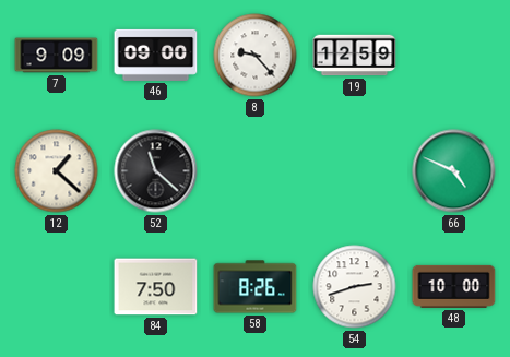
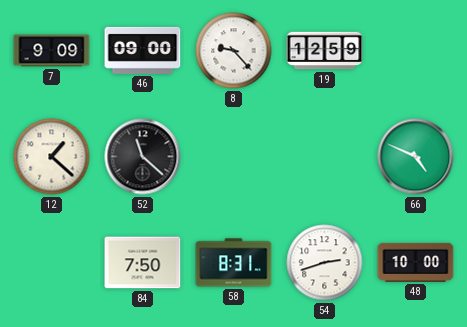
58: 8:26 -> 8:31 (234, 263)
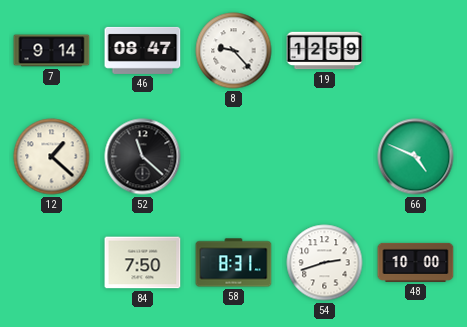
7: 9:09 -> 9:14 (52, 51)
46: 09:00 -> 08:47 (143, 50)
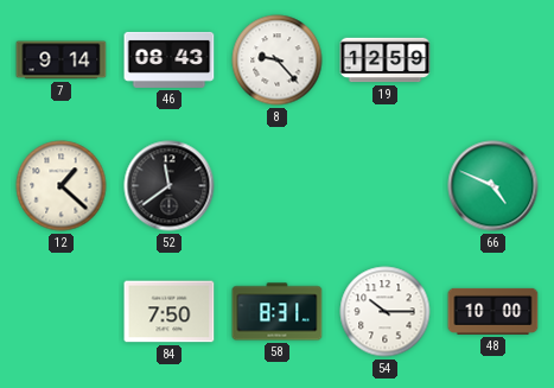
46: 08:47 -> 08:43 (170, 59)
52: 11:22 -> 11:39 (170, 186)
54: 2:42 -> 10:15 (386, 312)
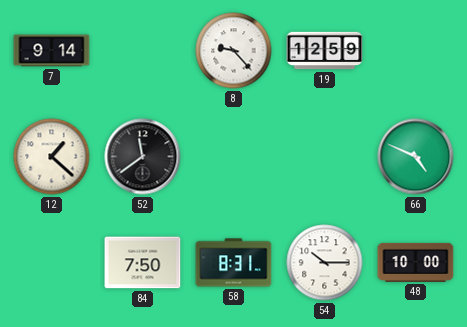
46: 08:43 -> none (170, 59)
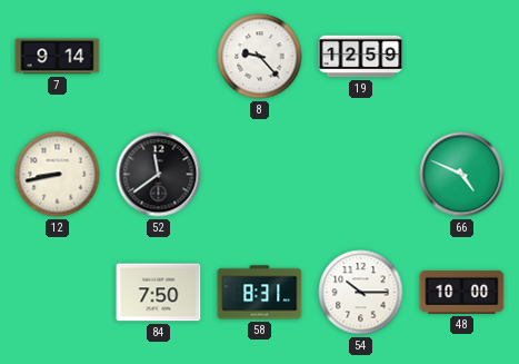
12: 1:22 -> 8:43 (58, 175)
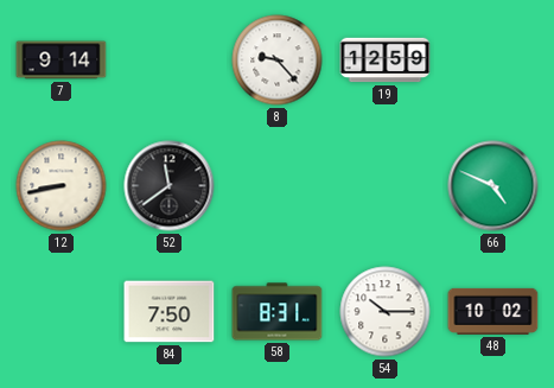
48: 10:00 -> 10:02 (493, 311)
